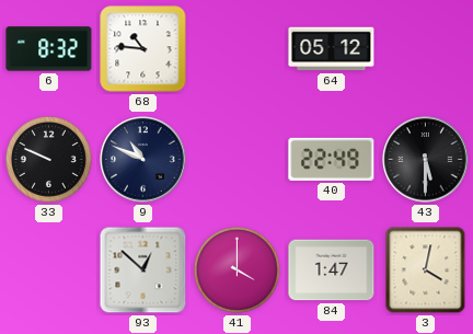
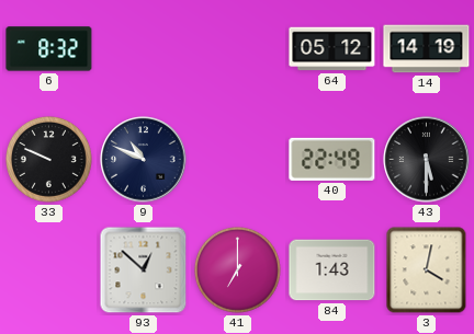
68: 10:46 -> none (143, 49)
14: none -> 14:19 (427, 49)
41: 4:00 -> 7:00 (238, 270)
84: 1:47 -> 1:43 (332, 270)
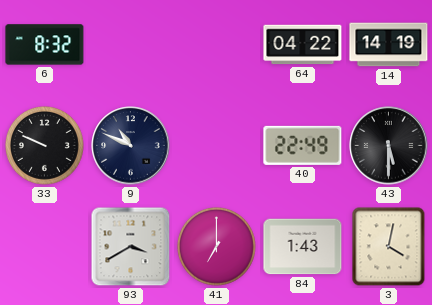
64: 05:12 -> 04:22 (303, 45)
93: 12:52 -> 3:40 (131, 247)
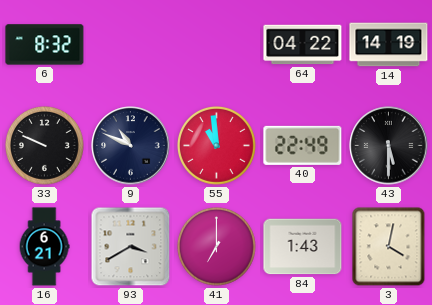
55: none -> 10:59 (217, 146)
16: none -> 6:21 (44, 247)
